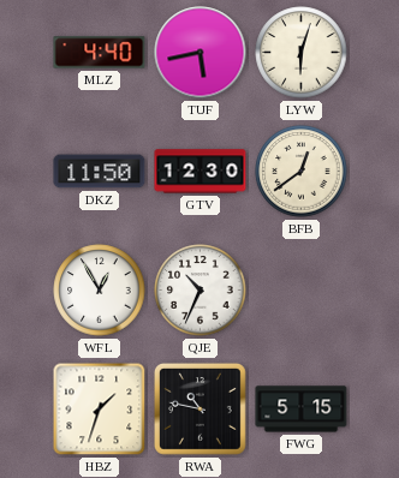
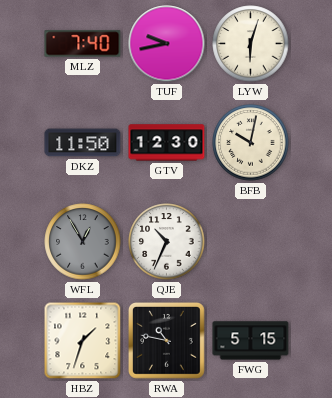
MLZ: 4:40 -> 7:40 (83, 44)
TUF: 5:43 -> 9:43 (167, 44)
BFB: 12:39 -> 10:02 (251, 143)
WFL dial: white -> grey (83, 242)
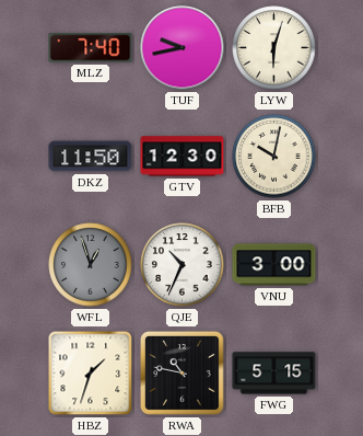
WFL: 12:55 -> 12:57 (91, 265)
VNU: none -> 3:00 (274, 265)
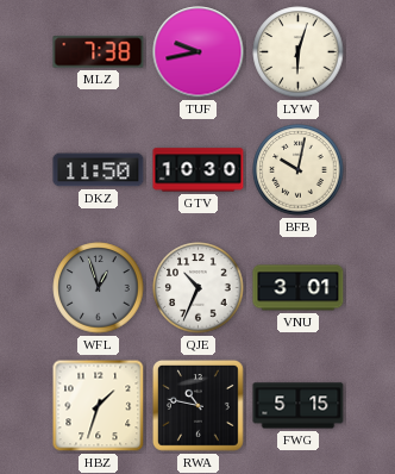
MLZ: 7:40 -> 7:38 (99, 52)
GTV: 12:30 -> 10:30 (199, 170)
VNU: 3:00 -> 3:01 (299, 288)
